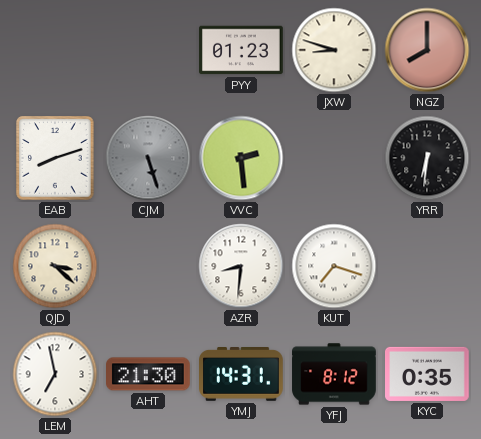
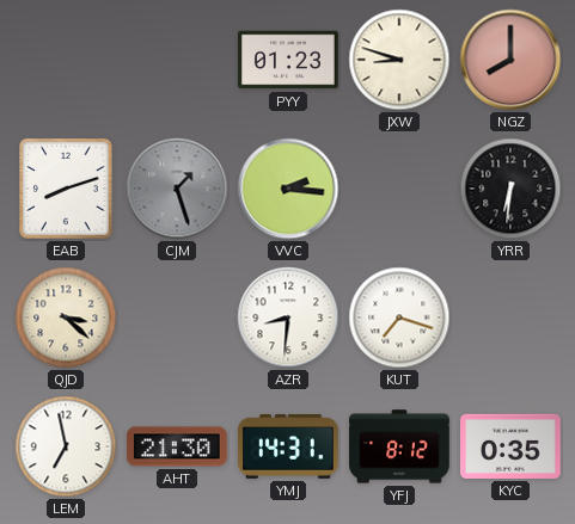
CJM: 5:27 -> 1:27 (177, 189)
VVC: 2:29 -> 2:16 (288, 189)
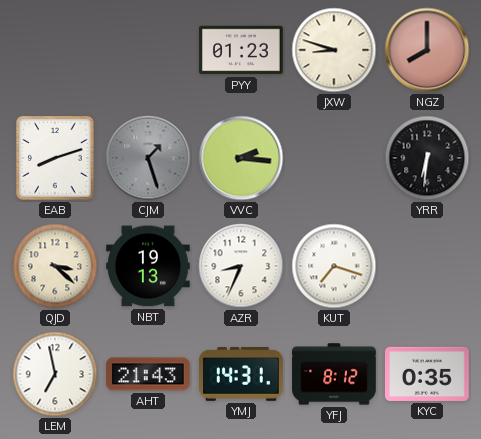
NBT: none -> 19:13 (149, 266)
AZR: 8:31 -> 8:34 (241, 266)
AHT: 21:30 -> 21:43 (149, 374)
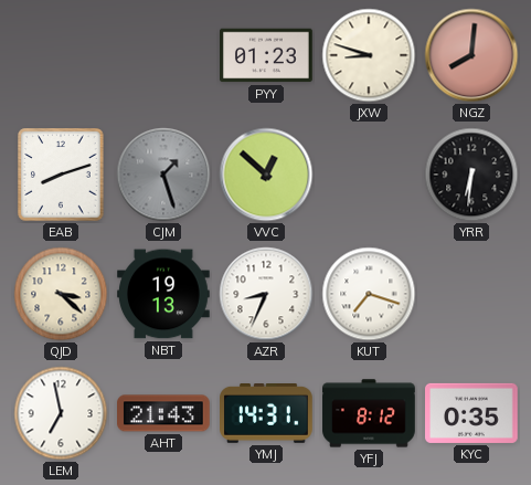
NGZ: 8:00 -> 8:01 (471, 55)
VVC: 2:16 -> 12:52 (266, 175)
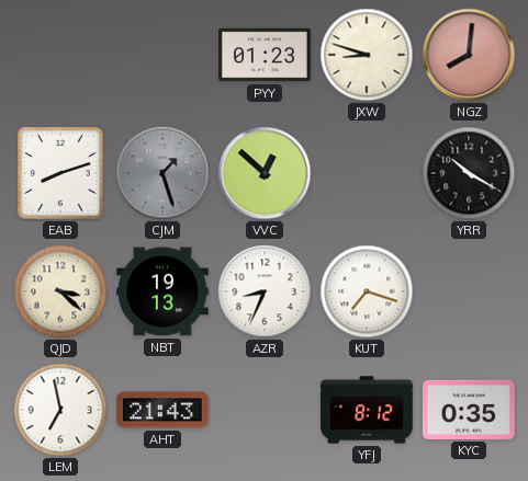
YRR: 6:31 -> 10:20 (469, 173)
YMJ: 14:31 -> none (267, 414)
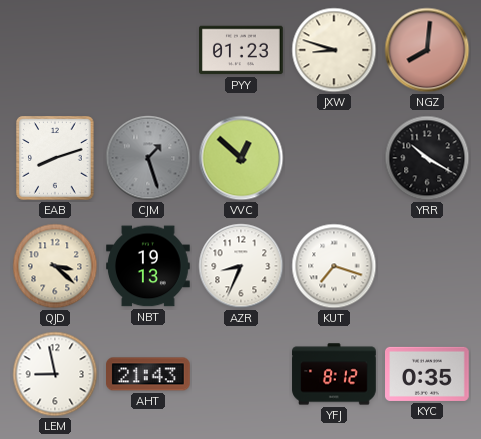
LEM: 6:58 -> 8:58 (55, 374)
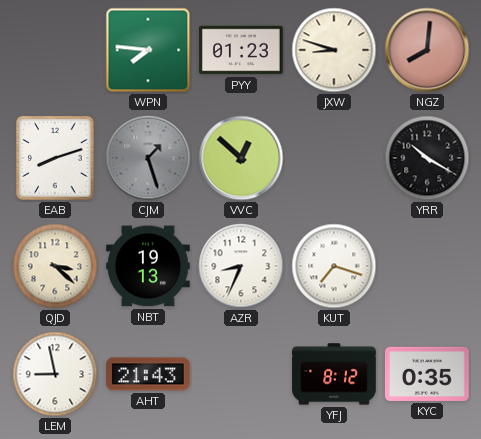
WPN: none -> 7:46 (148, 50)
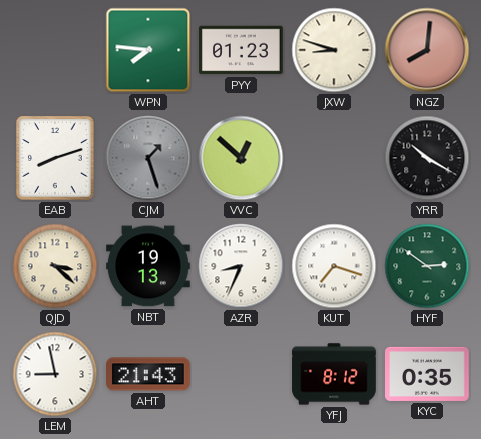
HYF: none -> 2:51 (427, 266)
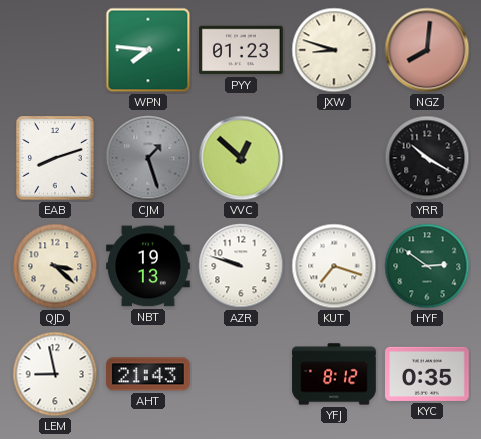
AZR: 8:34 -> 9:48 (241, 266)
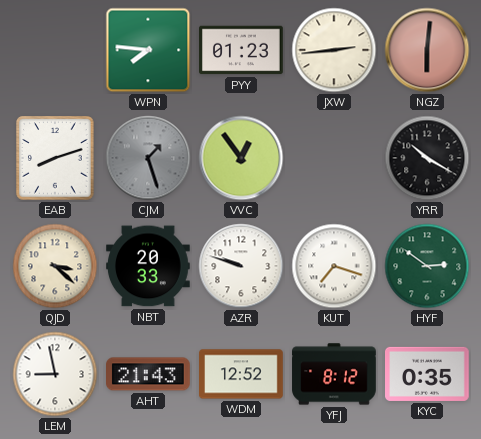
JXW: 8:48 -> 2:44 (334, 50)
NGZ: 8:01 -> 6:01 (427, 50)
VVC: 12:52 -> 12:54 (241, 158)
NBT: 19:13 -> 20:33 (149, 266)
WDM: none -> 12:52 (241, 374)
